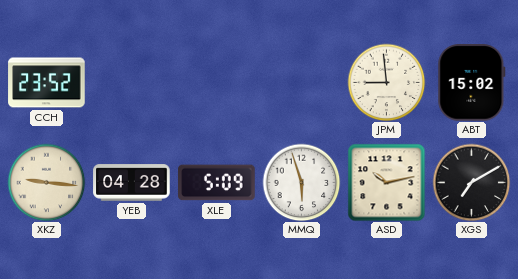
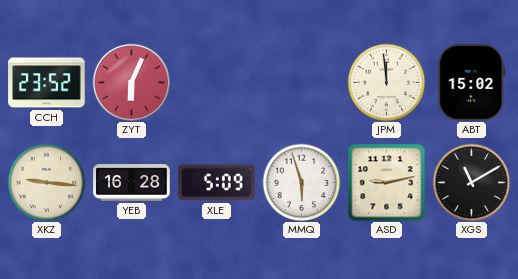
ZYT: none -> 6:04 (131, 82)
JPM: 8:59 -> 11:59 (386, 82)
YEB: 04:28 -> 16:28 (132, 183)
ASD: 10:13 -> 9:13 (386, 182)
XGS: 7:10 -> 11:10 (471, 182)
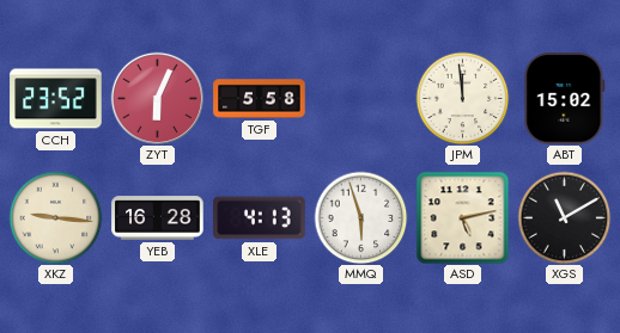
TGF: none -> 5:58 (260, 99)
XLE: 5:09 -> 4:13 (260, 218)
ASD: 9:13 -> 5:13 (462, 217)
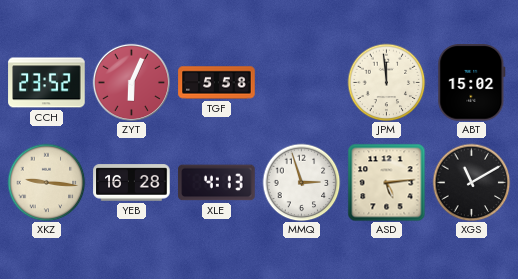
MMQ: 5:57 -> 2:57 (301, 182)
ASD: 5:13 -> 5:14 (386, 182)
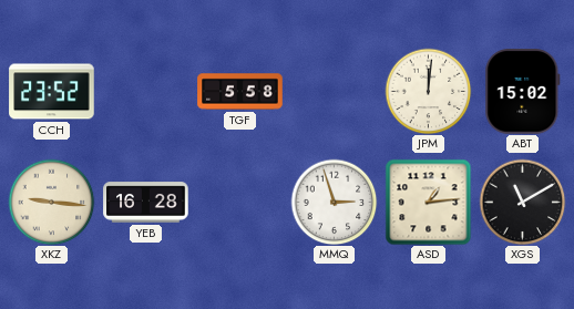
ZYT: 6:04 -> none (131, 82)
JPM: 11:59 -> 12:01 (428, 91)
XLE: 4:13 -> none (217, 183)
ASD: 5:14 -> 1:14 (428, 202)
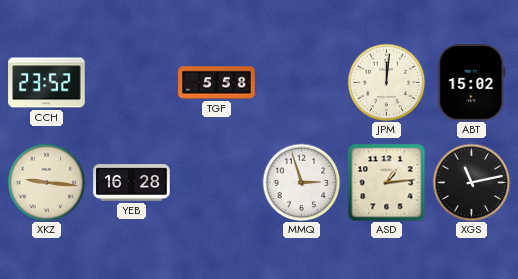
XGS: 11:10 -> 11:13 (471, 182)
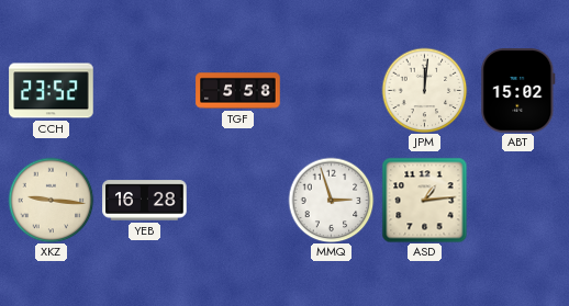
XGS: 11:13 -> none (471, 182)
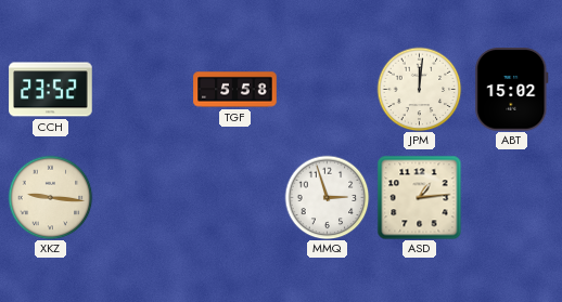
YEB: 16:28 -> none (145, 201)
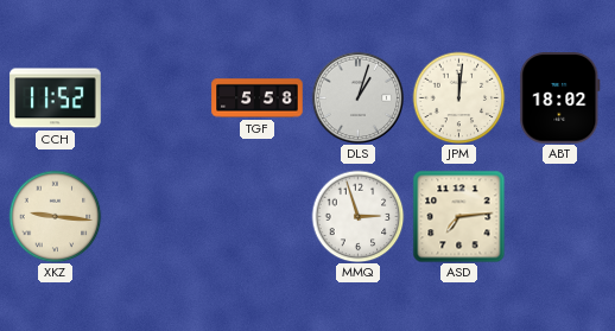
CCH: 23:52 -> 11:52 (56, 98)
DLS: none -> 1:03 (357, 97)
ABT: 15:02 -> 18:02 (560, 98)
ASD: 1:14 -> 7:14 (458, 216)
